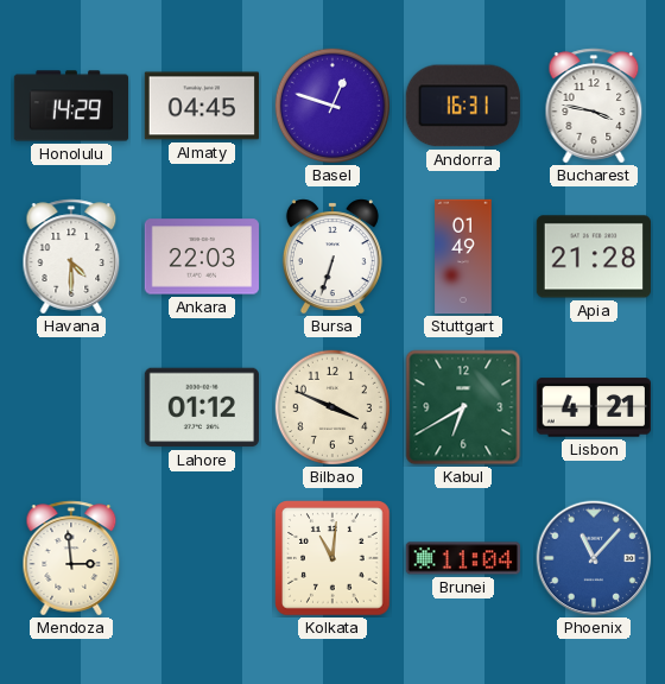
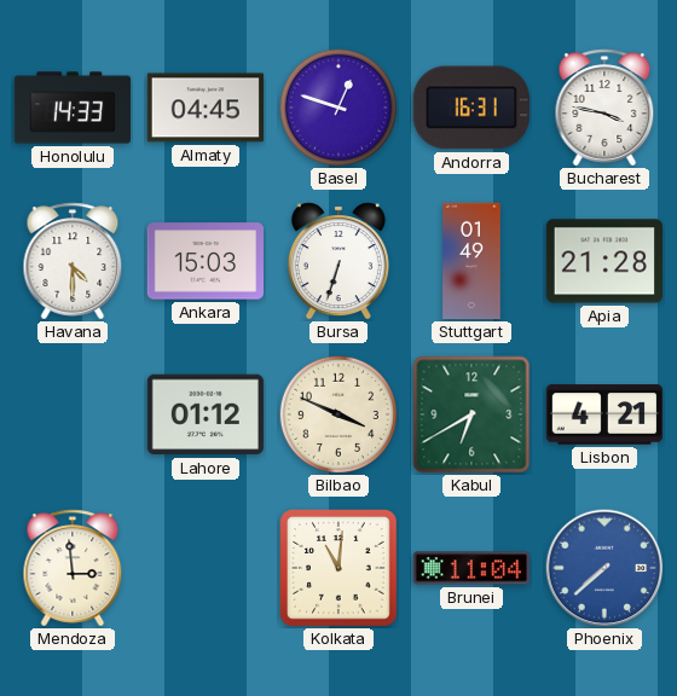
Honolulu: 14:29 -> 14:33 (73, 108)
Ankara: 22:03 -> 15:03 (204, 261)
Phoenix: 11:07 -> 7:38 (604, 568)
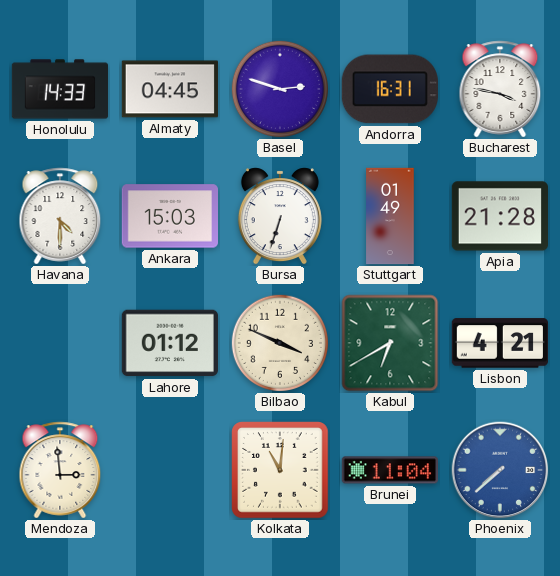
Basel: 12:48 -> 2:48 (279, 88)
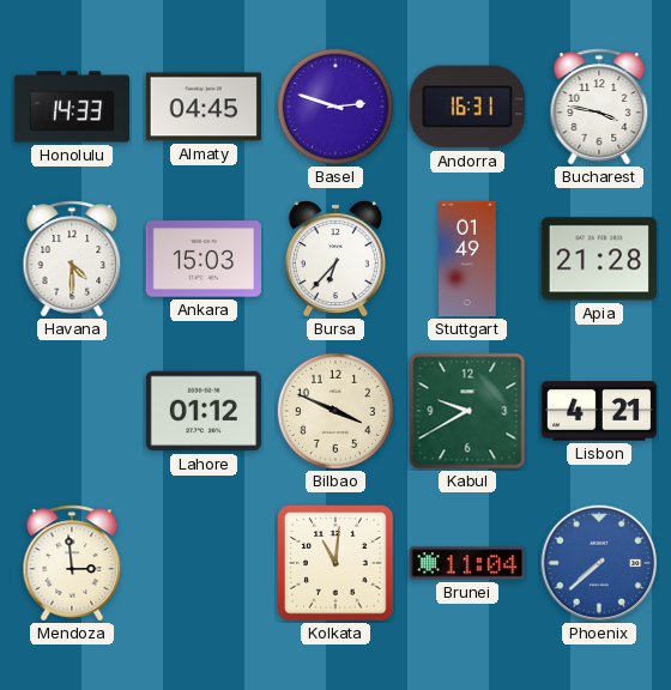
Bursa: 6:33 -> 6:37 (335, 259)
Kabul: 6:40 -> 9:40 (467, 411)
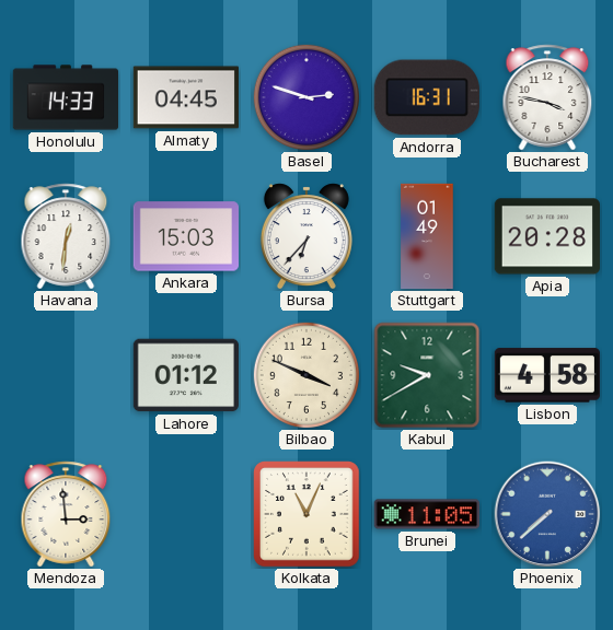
Havana: 4:30 -> 12:31 (66, 236)
Apia: 21:28 -> 20:28 (546, 236)
Lisbon: 4:21 -> 4:58 (546, 375)
Kolkata: 11:01 -> 11:04 (307, 514)
Brunei: 11:04 -> 11:05 (426, 514)
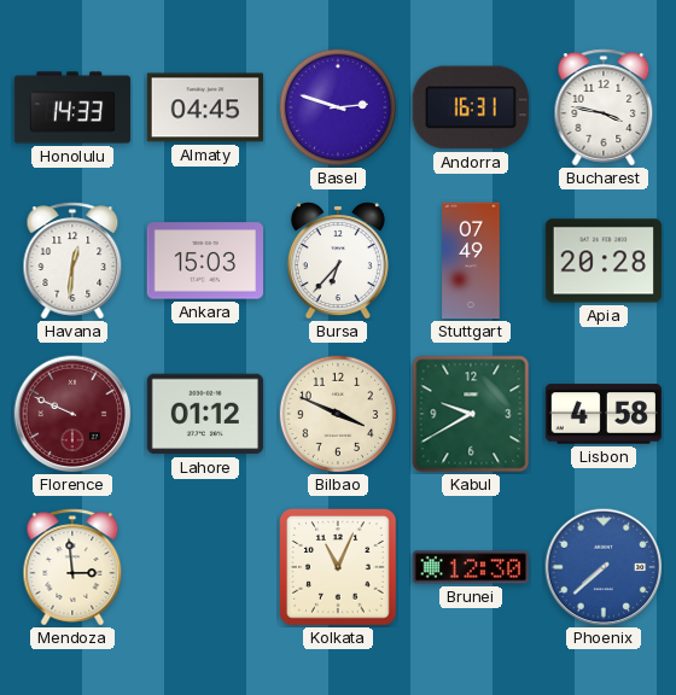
Stuttgart: 01:49 -> 07:49 (471, 261)
Florence: none -> 9:49 (72, 414)
Brunei: 11:05 -> 12:30 (470, 567)
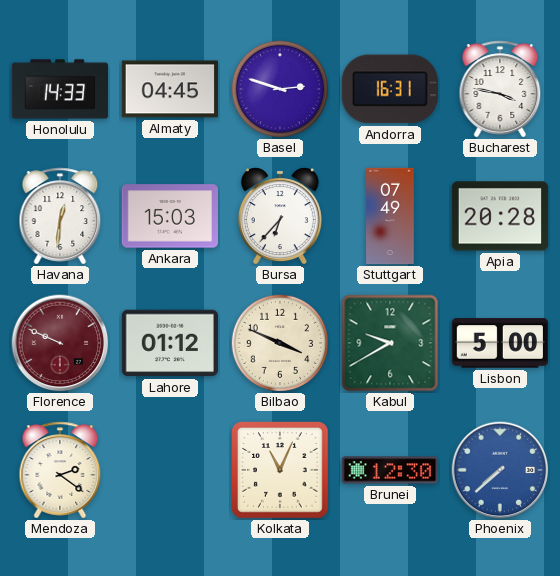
Lisbon: 4:58 -> 5:00 (499, 343)
Mendoza: 2:59 -> 2:21 (60, 470)
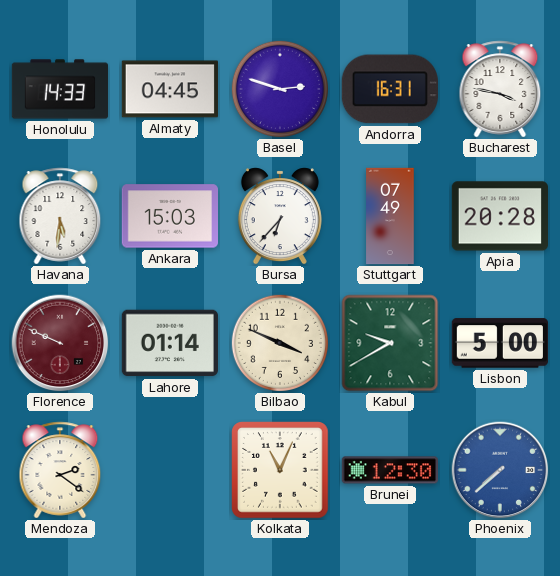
Havana: 12:31 -> 5:31 (60, 216)
Lahore: 01:12 -> 01:14 (170, 343)
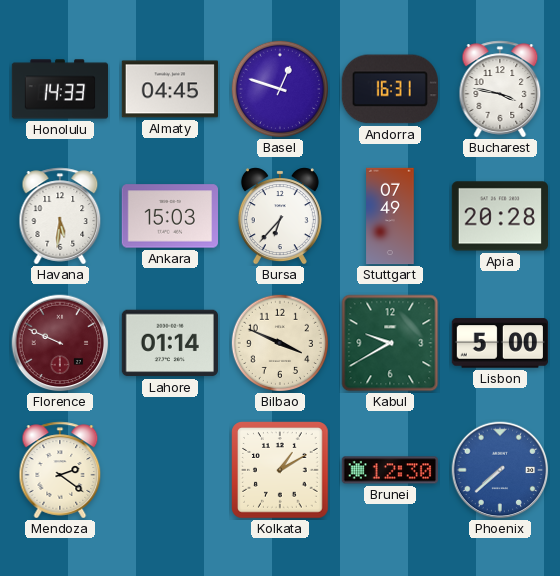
Basel: 2:48 -> 12:48 (279, 88)
Kolkata: 11:04 -> 1:10 (280, 470)
